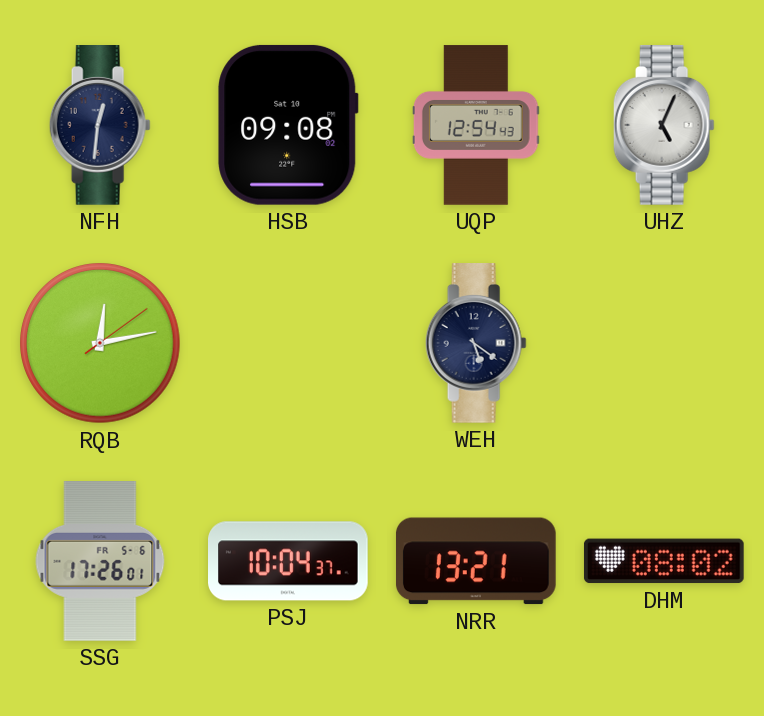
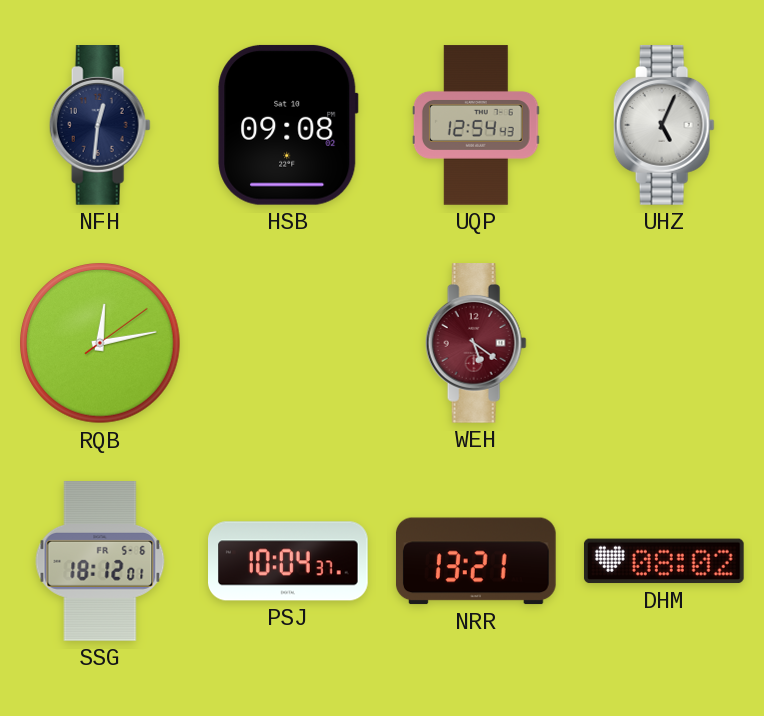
WEH dial: navy -> burgundy (476, 344)
SSG: 17:26 -> 18:12 (100, 562)
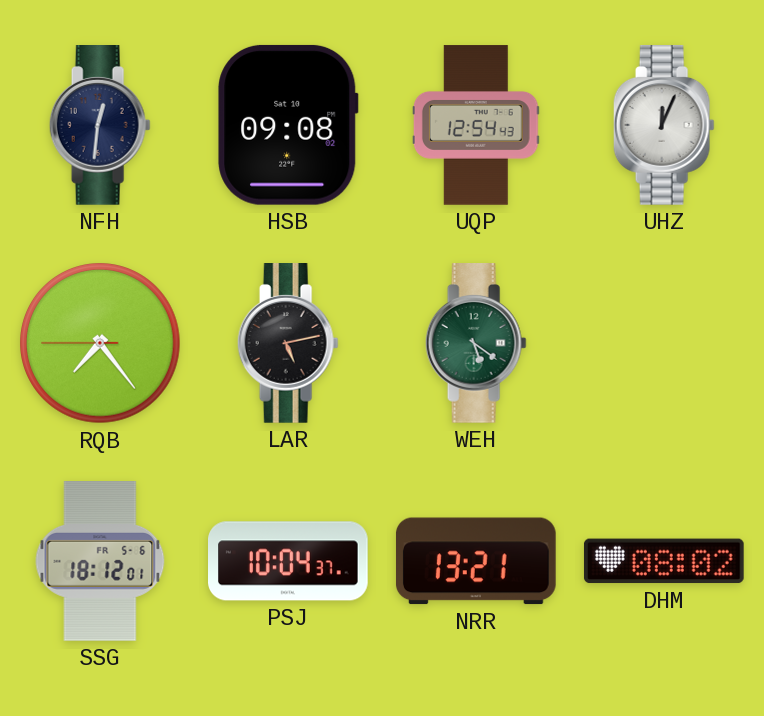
UHZ: 5:04 -> 12:04 (664, 126)
RQB: 12:13 -> 7:23 (100, 343)
LAR: none -> 5:13 (288, 344)
WEH dial: burgundy -> green (476, 344)
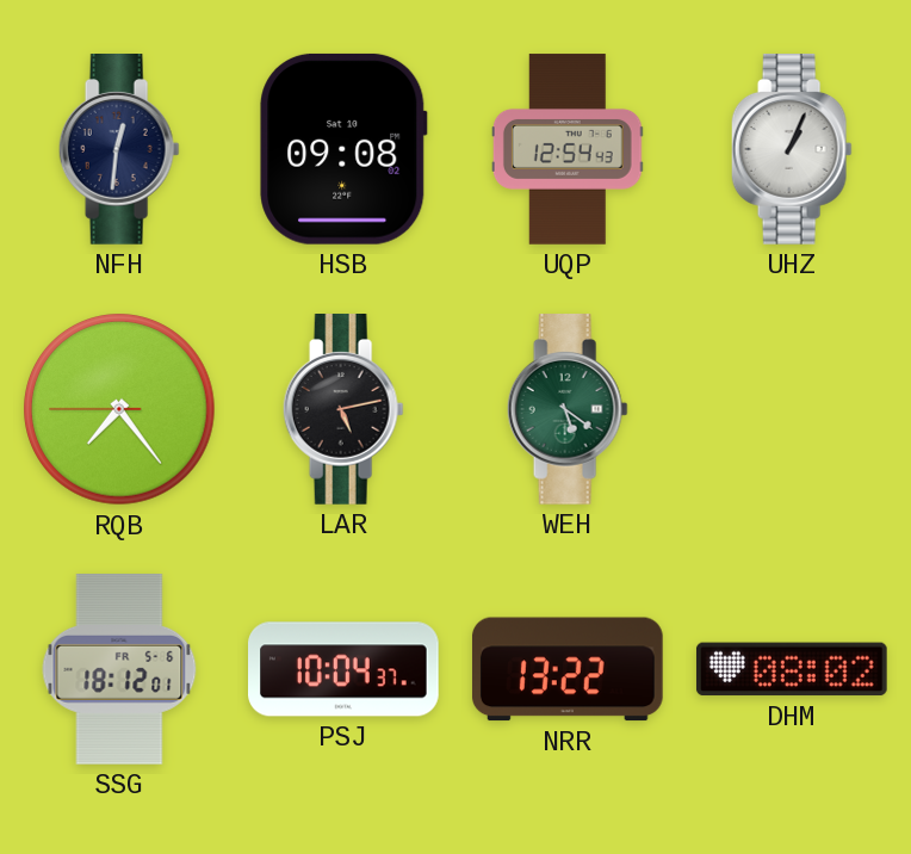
UHZ: 12:04 -> 1:04 (792, 150)
NRR: 13:21 -> 13:22 (568, 669)
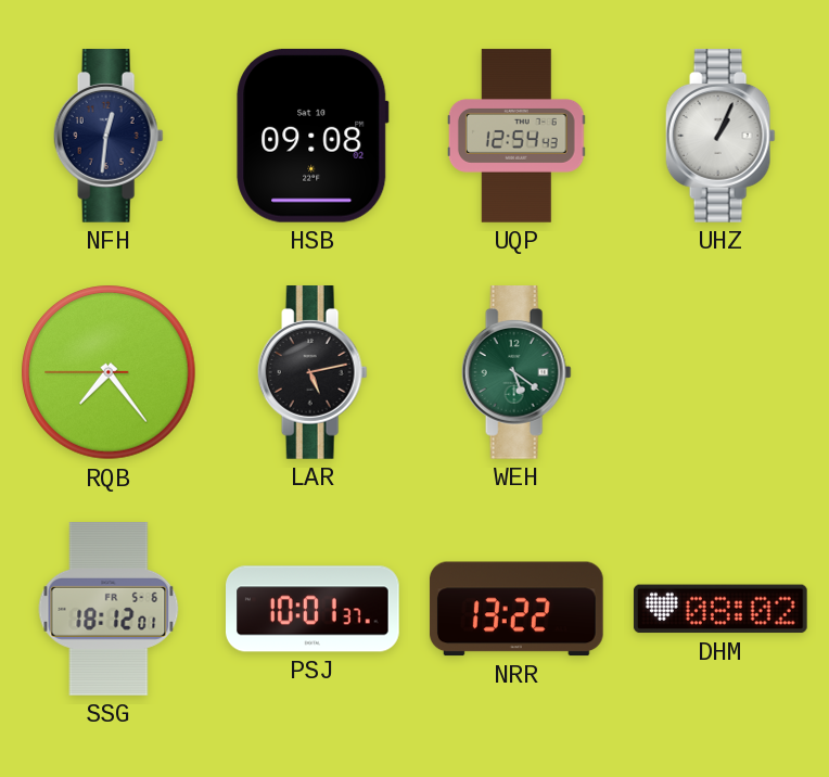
PSJ: 10:04 -> 10:01 (314, 609)
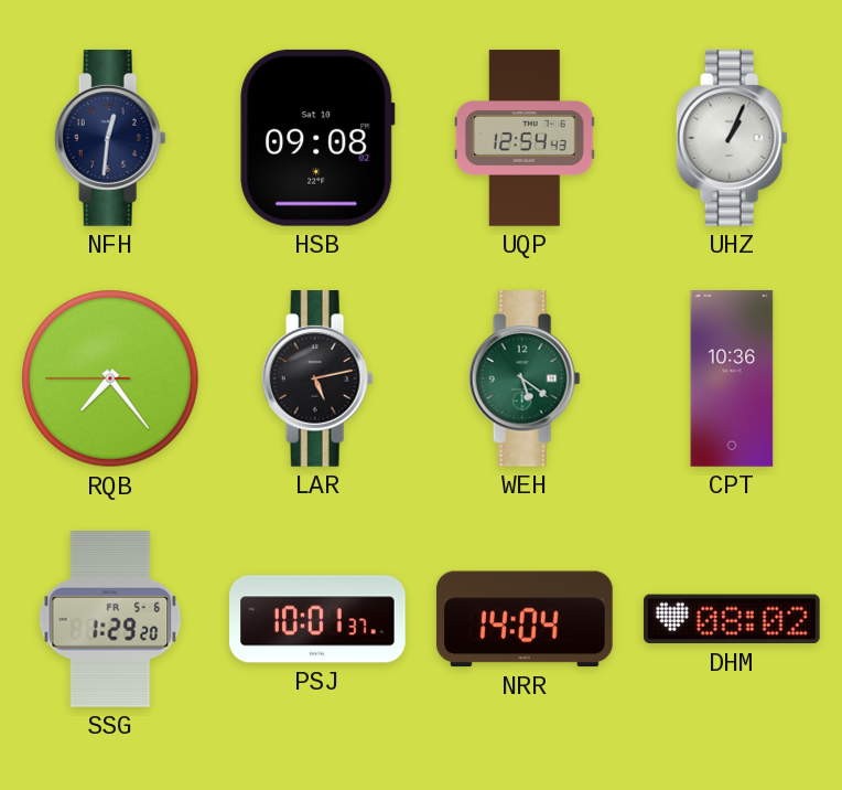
CPT: none -> 10:36 (732, 378)
SSG: 18:12 -> 1:29 (110, 620)
NRR: 13:22 -> 14:04 (525, 619)
